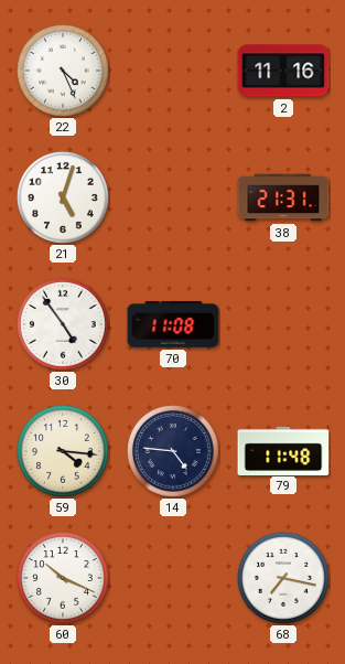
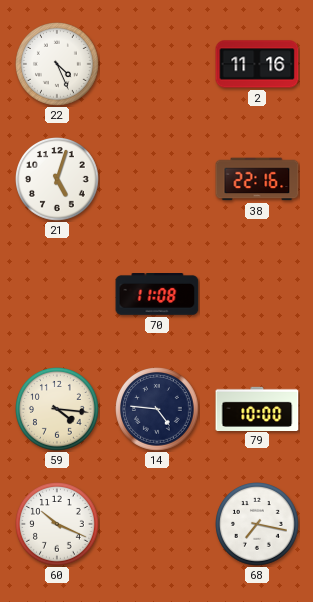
38: 21:31 -> 22:16 (257, 179)
30: 4:54 -> none (64, 325)
79: 11:48 -> 10:00 (257, 408)
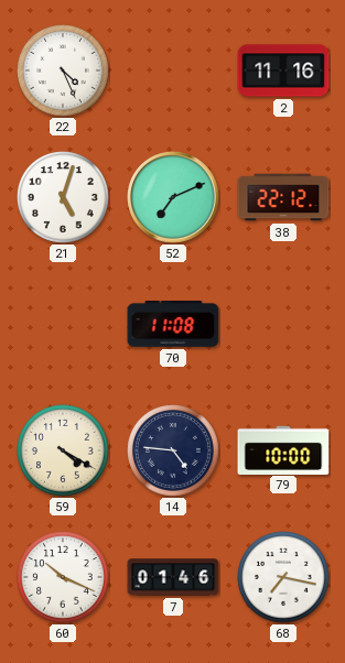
52: none -> 7:11 (173, 197)
38: 22:16 -> 22:12 (283, 197)
59: 4:16 -> 4:20 (64, 452)
7: none -> 01:46 (173, 577)
